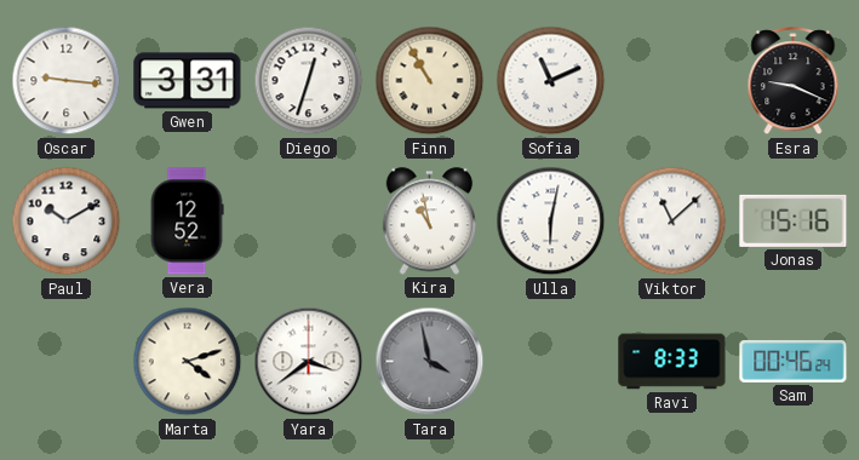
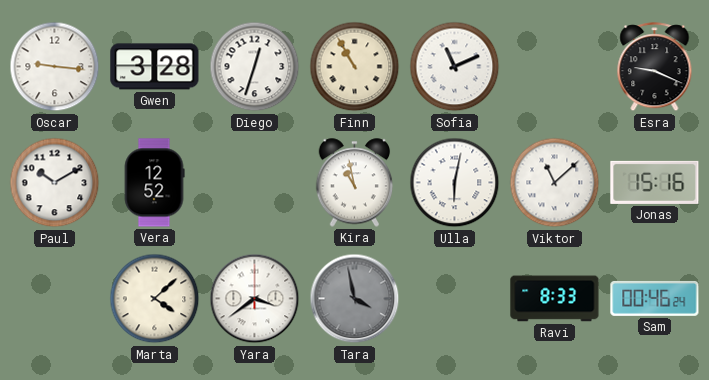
Gwen: 3:31 -> 3:28 (155, 67)
Marta: 4:12 -> 4:08 (155, 299)
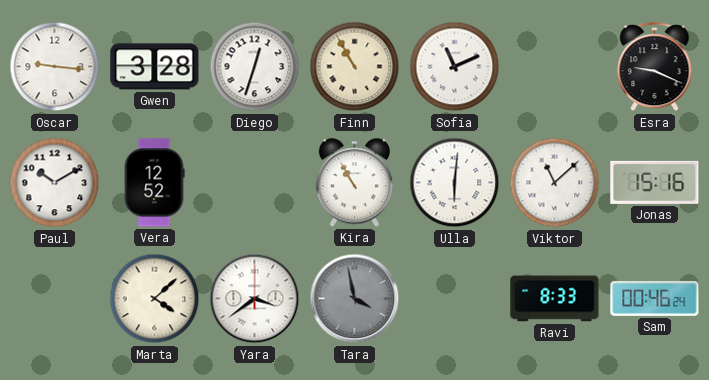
Kira: 10:58 -> 10:55 (355, 183)
Ulla: 6:02 -> 6:01 (455, 183)
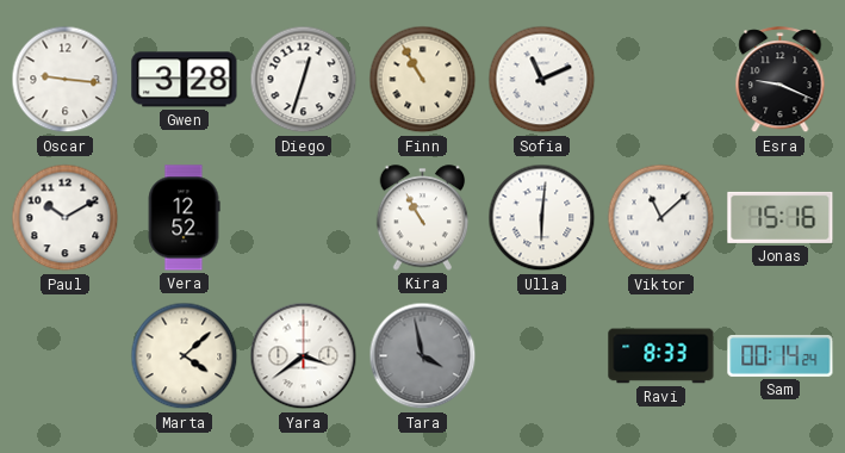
Sam: 00:46 -> 00:14 (781, 355)
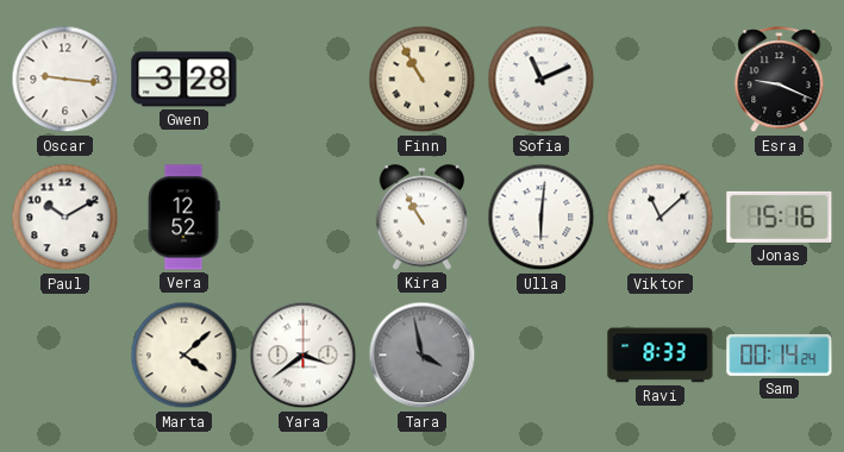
Diego: 12:33 -> none (304, 80)
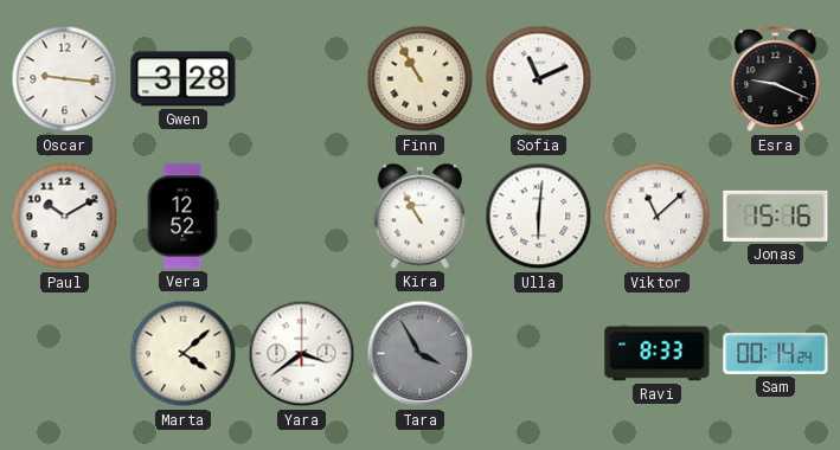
Tara: 3:58 -> 3:55 (421, 354)
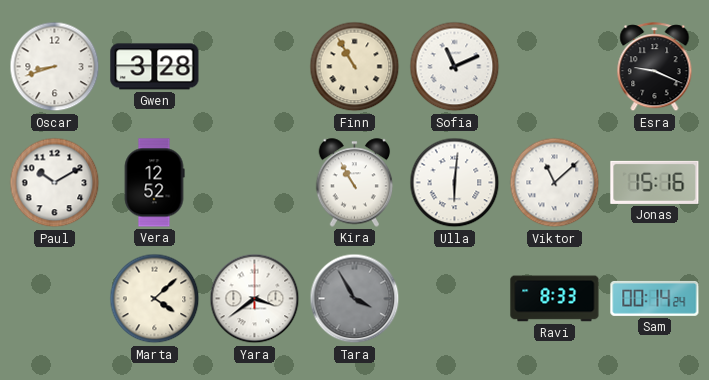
Oscar: 9:16 -> 8:42 (55, 67)
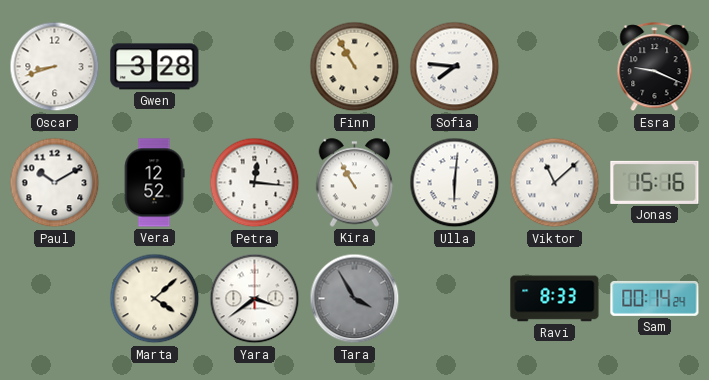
Sofia: 11:11 -> 7:46 (455, 67)
Petra: none -> 12:16 (255, 183)
